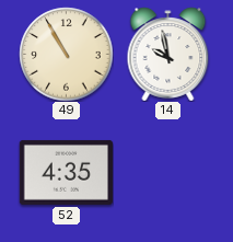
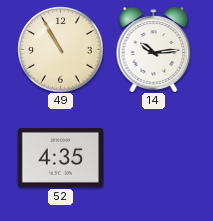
14: 9:58 -> 10:14 (154, 49)
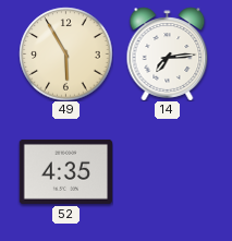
49: 10:55 -> 5:55 (65, 53)
14: 10:14 -> 7:14 (168, 53)
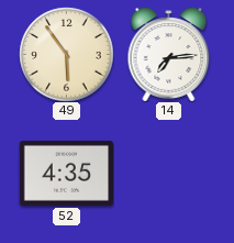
49: 5:55 -> 5:54 (66, 54)
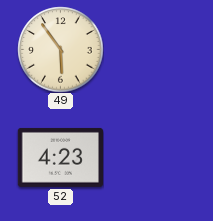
14: 7:14 -> none (169, 54)
52: 4:35 -> 4:23 (60, 157)
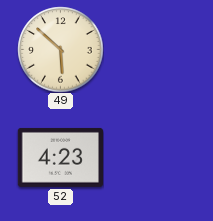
49: 5:54 -> 5:52 (60, 49)
